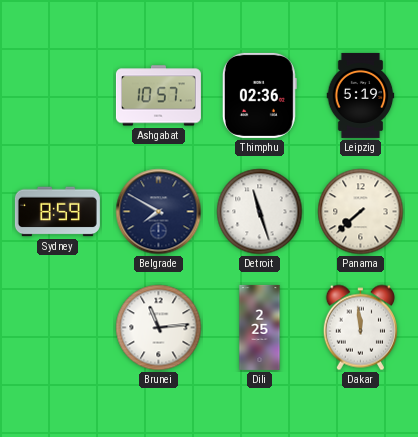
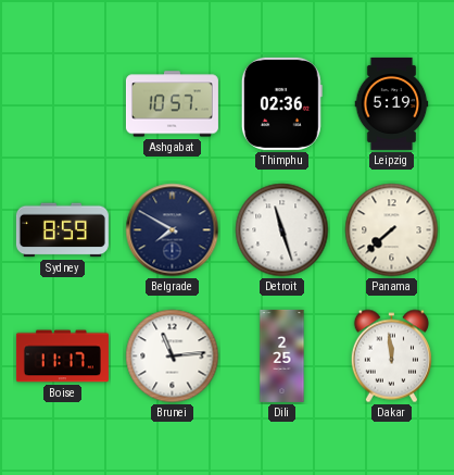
Boise: none -> 11:17 (62, 357)
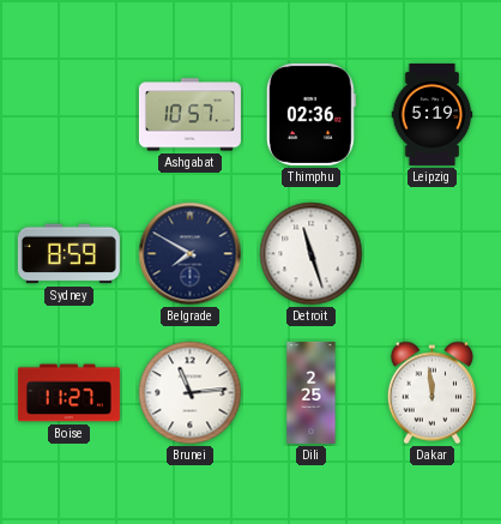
Panama: 7:38 -> none (392, 230)
Boise: 11:17 -> 11:27 (68, 393)
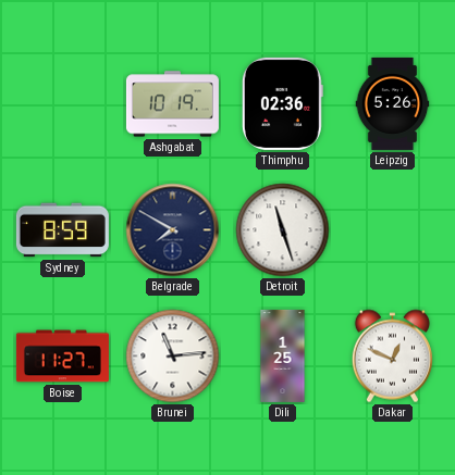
Ashgabat: 10:57 -> 10:19 (172, 104)
Leipzig: 5:19 -> 5:26 (393, 103)
Dili: 2:25 -> 1:25 (283, 355)
Dakar: 11:59 -> 12:49 (392, 357)
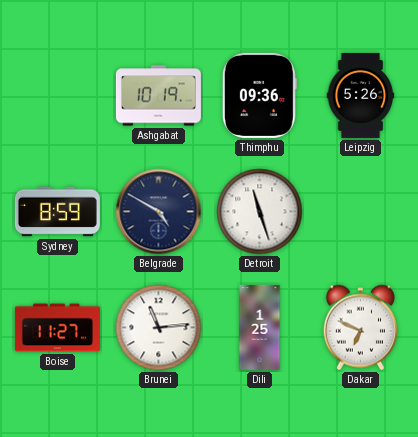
Thimphu: 02:36 -> 09:36 (259, 95)
Belgrade: 7:50 -> 4:50 (159, 212)
Dakar: 12:49 -> 6:49 (360, 328)
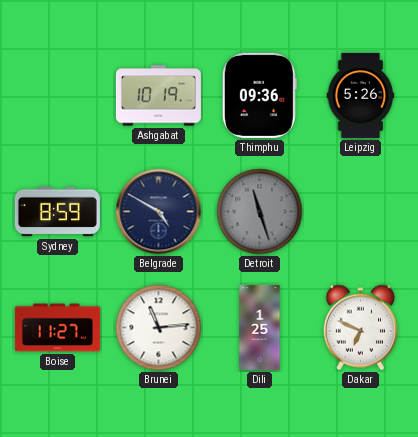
Detroit dial: white -> grey (260, 212)
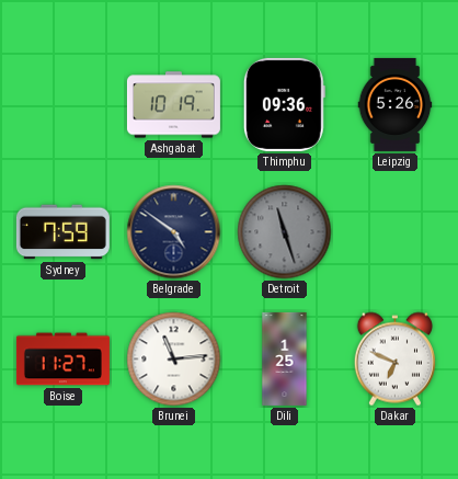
Sydney: 8:59 -> 7:59 (62, 232)
Belgrade: 4:50 -> 4:51 (174, 232)
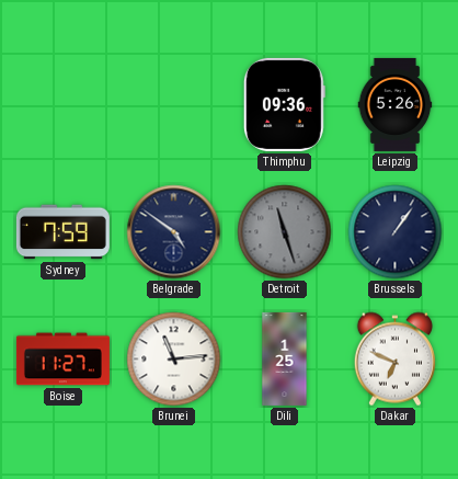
Ashgabat: 10:19 -> none (173, 105)
Brussels: none -> 1:06 (396, 232)
